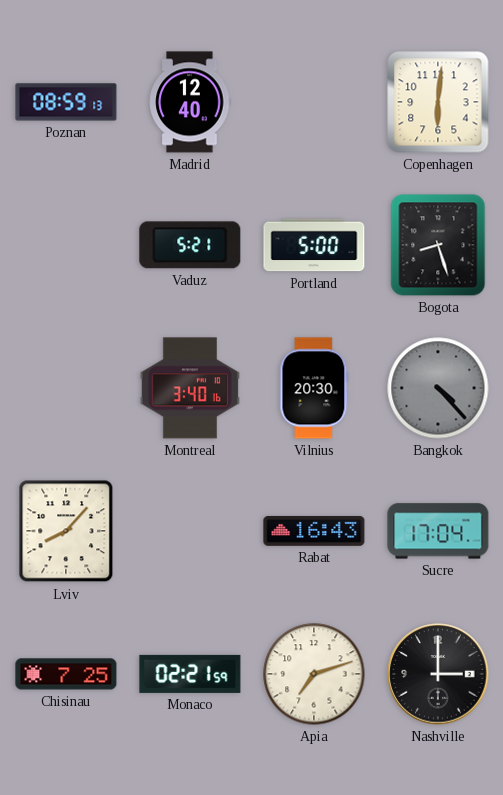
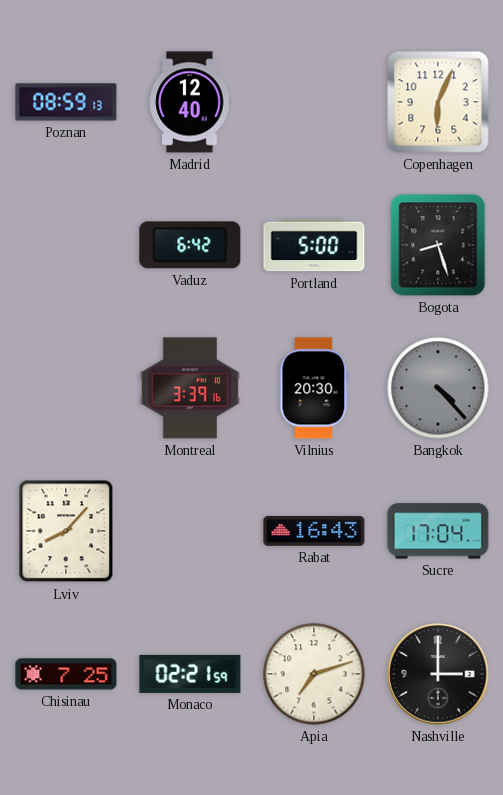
Copenhagen: 6:01 -> 6:04 (438, 102)
Vaduz: 5:21 -> 6:42 (190, 245)
Montreal: 3:40 -> 3:39 (190, 388)
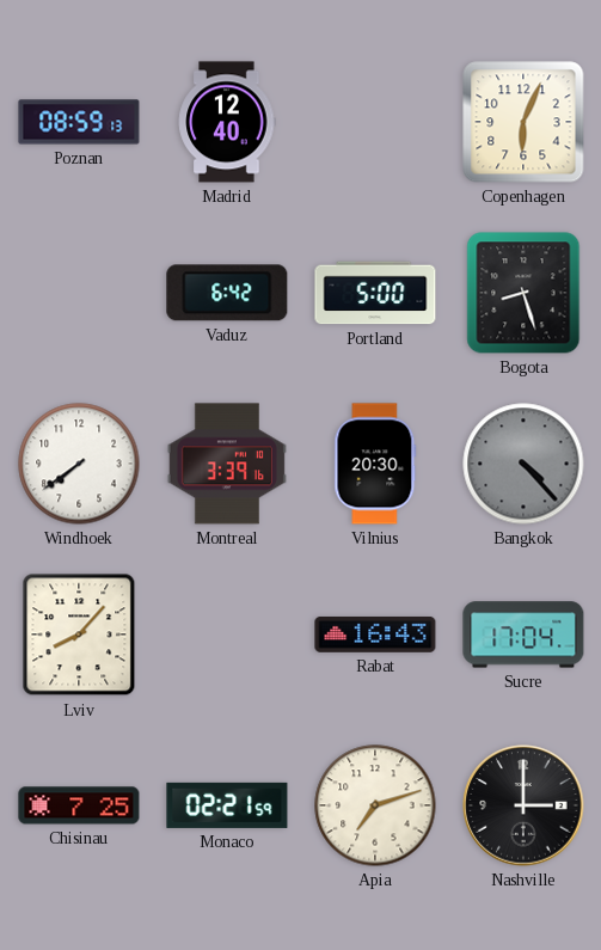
Windhoek: none -> 7:39 (79, 464)
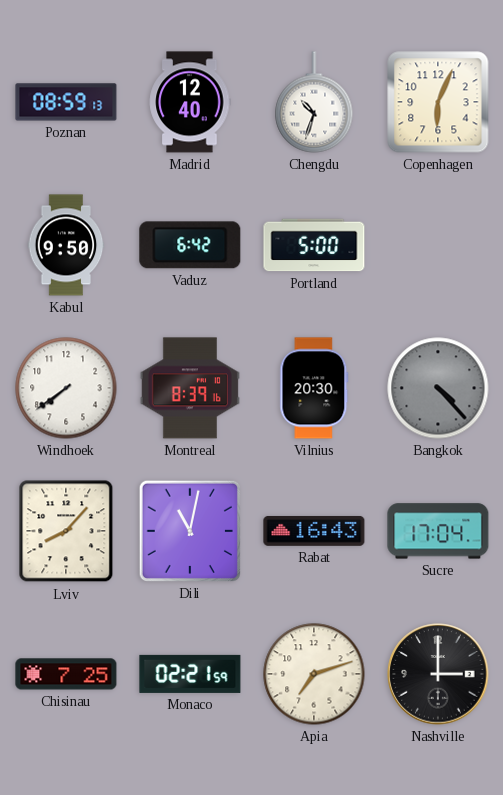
Chengdu: none -> 10:33 (314, 102)
Kabul: none -> 9:50 (66, 245)
Bogota: 8:27 -> none (523, 293)
Montreal: 3:39 -> 8:39 (190, 388)
Dili: none -> 11:02 (190, 531)
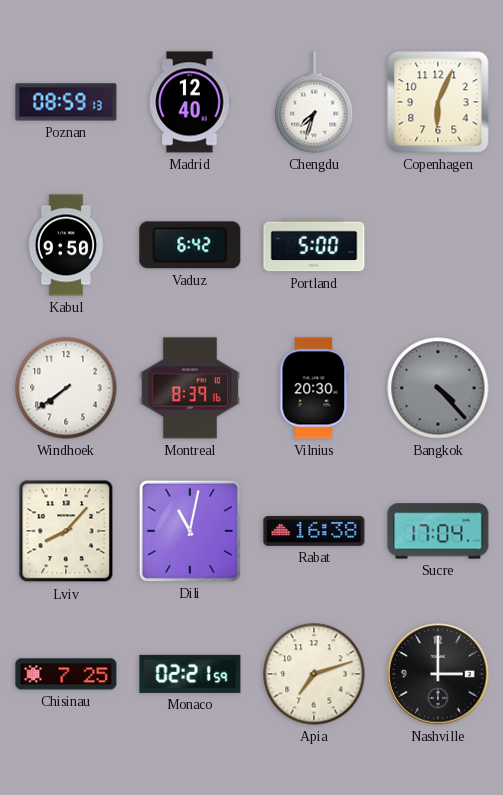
Chengdu: 10:33 -> 7:33 (314, 102)
Rabat: 16:43 -> 16:38 (314, 531)
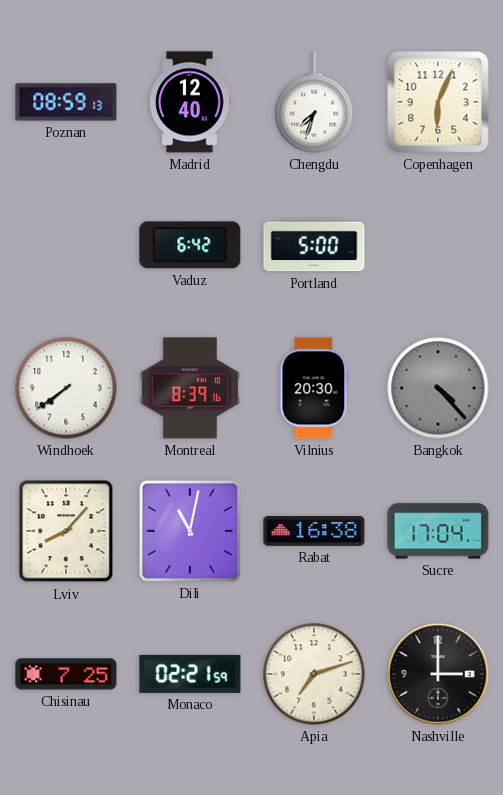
Kabul: 9:50 -> none (66, 245)
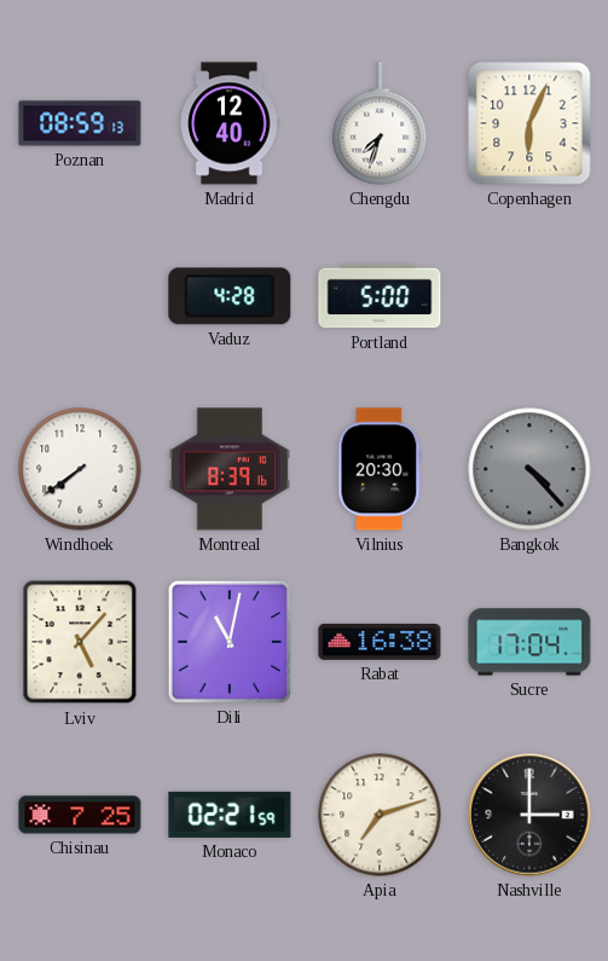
Vaduz: 6:42 -> 4:28 (230, 296)
Lviv: 8:07 -> 5:07 (80, 642)
